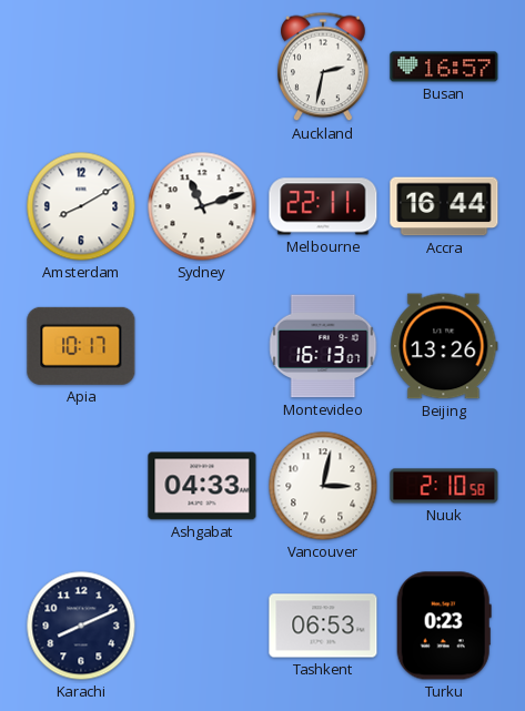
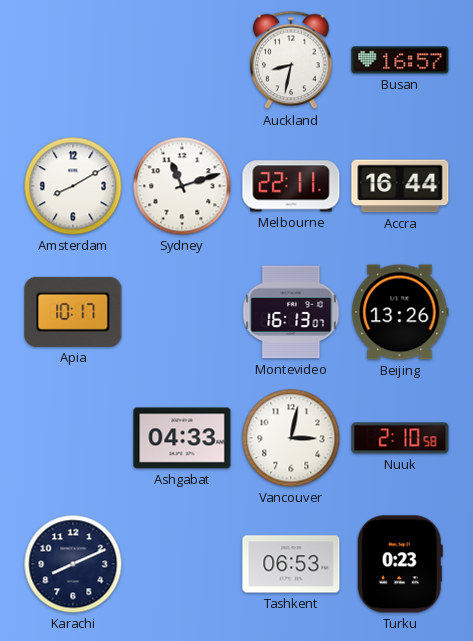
Auckland: 2:32 -> 8:32 (292, 60)
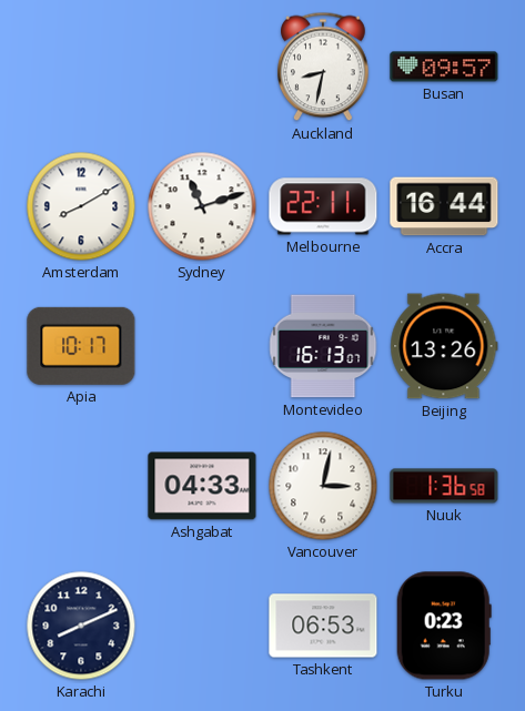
Busan: 16:57 -> 09:57 (444, 67)
Nuuk: 2:10 -> 1:36 (444, 486)
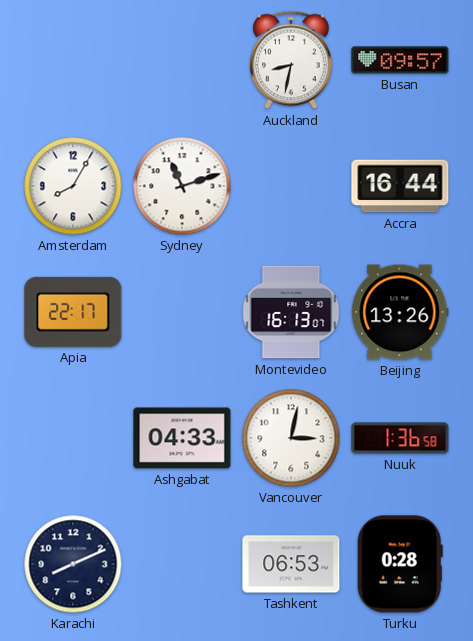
Amsterdam: 8:10 -> 8:05 (73, 186)
Melbourne: 22:11 -> none (323, 206)
Apia: 10:17 -> 22:17 (73, 312)
Turku: 0:23 -> 0:28 (400, 564)
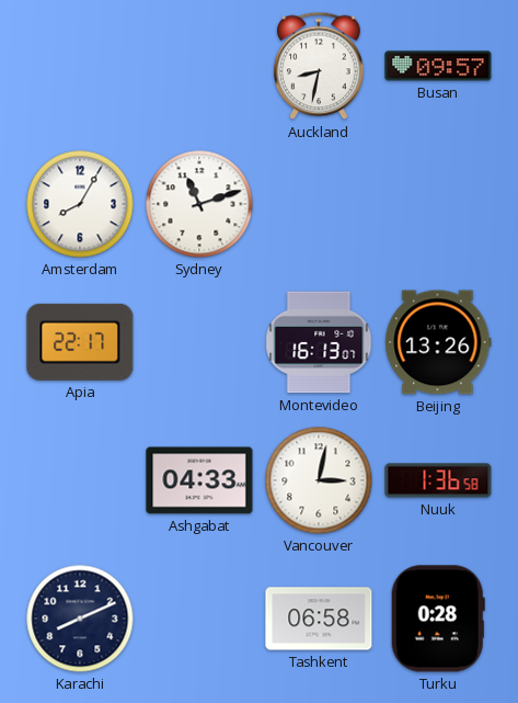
Accra: 16:44 -> none (400, 186)
Tashkent: 06:53 -> 06:58 (319, 619)
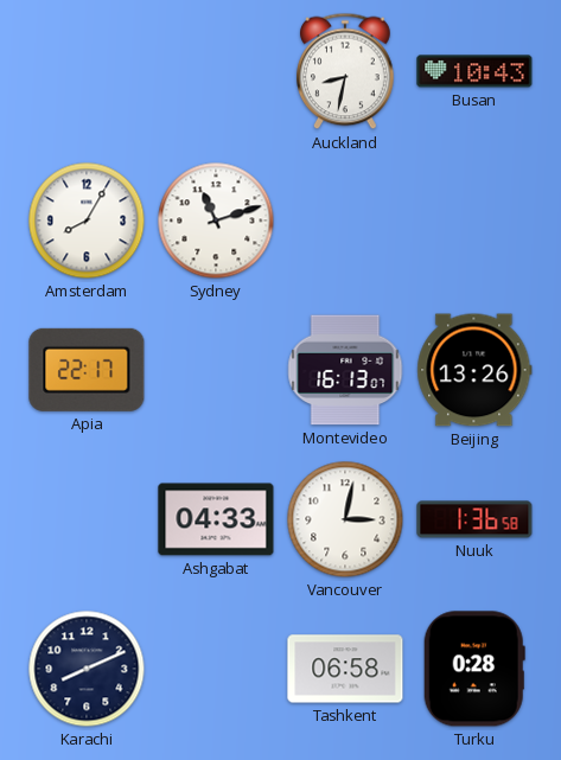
Busan: 09:57 -> 10:43 (474, 71)
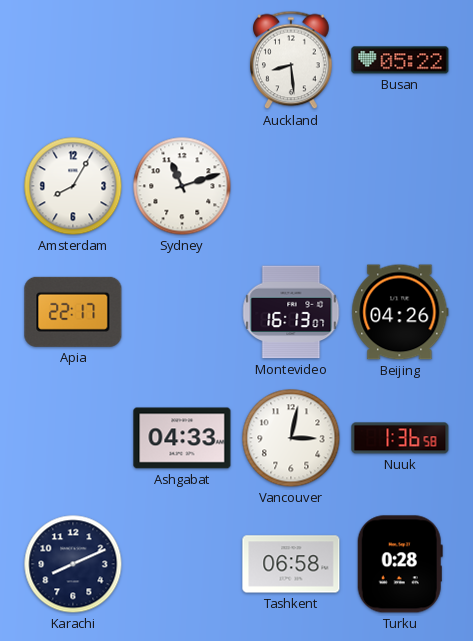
Auckland: 8:32 -> 8:29 (292, 60)
Busan: 10:43 -> 05:22 (400, 60)
Beijing: 13:26 -> 04:26 (400, 312)
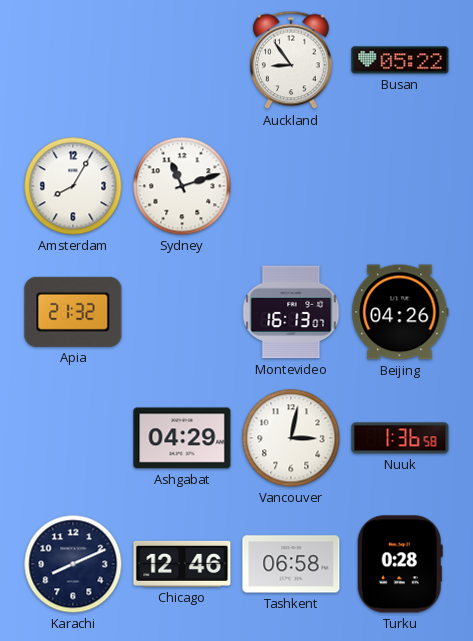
Auckland: 8:29 -> 8:54 (292, 60)
Apia: 22:17 -> 21:32 (73, 312)
Ashgabat: 04:33 -> 04:29 (182, 438)
Chicago: none -> 12:46 (182, 564)
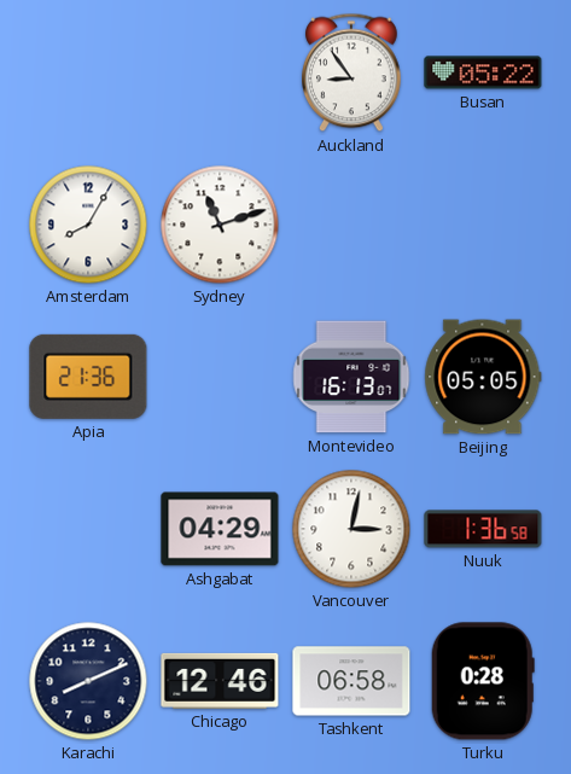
Apia: 21:32 -> 21:36 (88, 377)
Beijing: 04:26 -> 05:05 (483, 377)
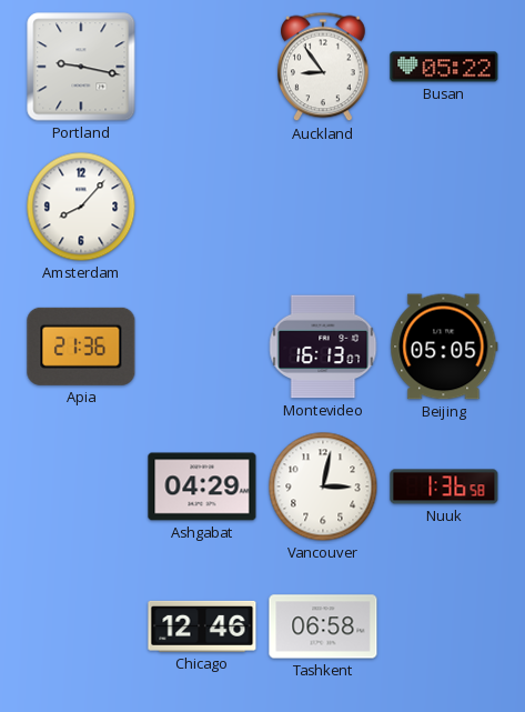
Portland: none -> 9:17 (81, 67)
Amsterdam: 8:05 -> 8:07 (81, 207)
Sydney: 11:12 -> none (220, 225)
Karachi: 8:11 -> none (88, 681)
Turku: 0:28 -> none (483, 681)
